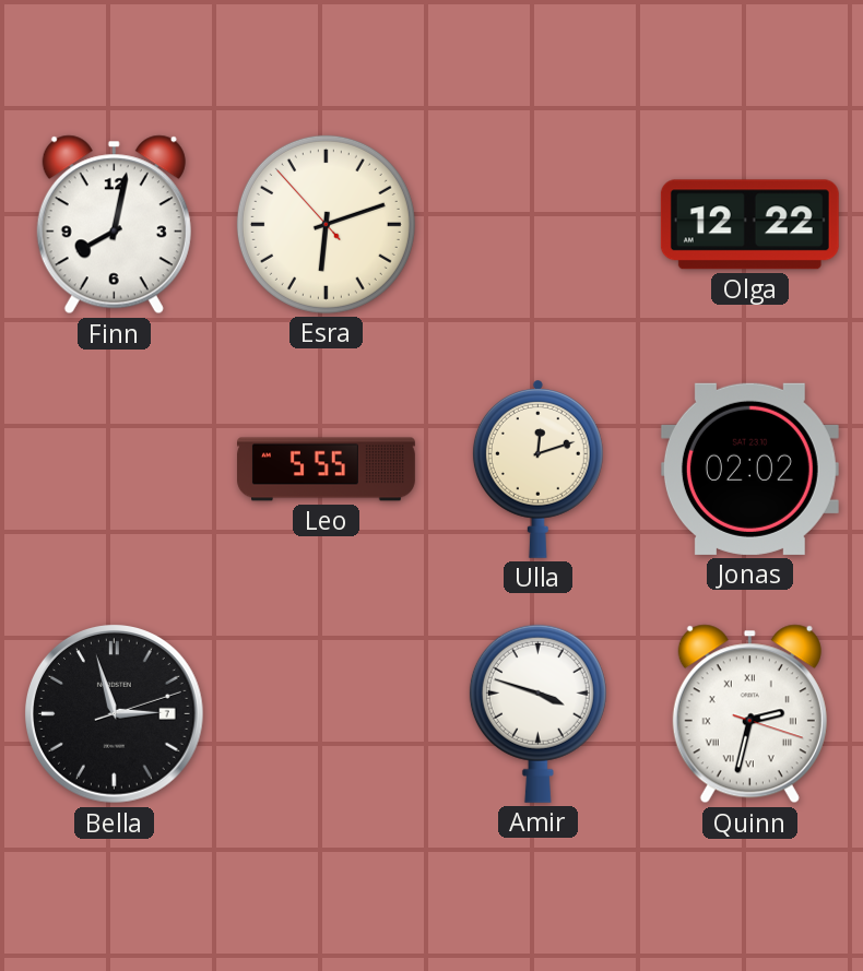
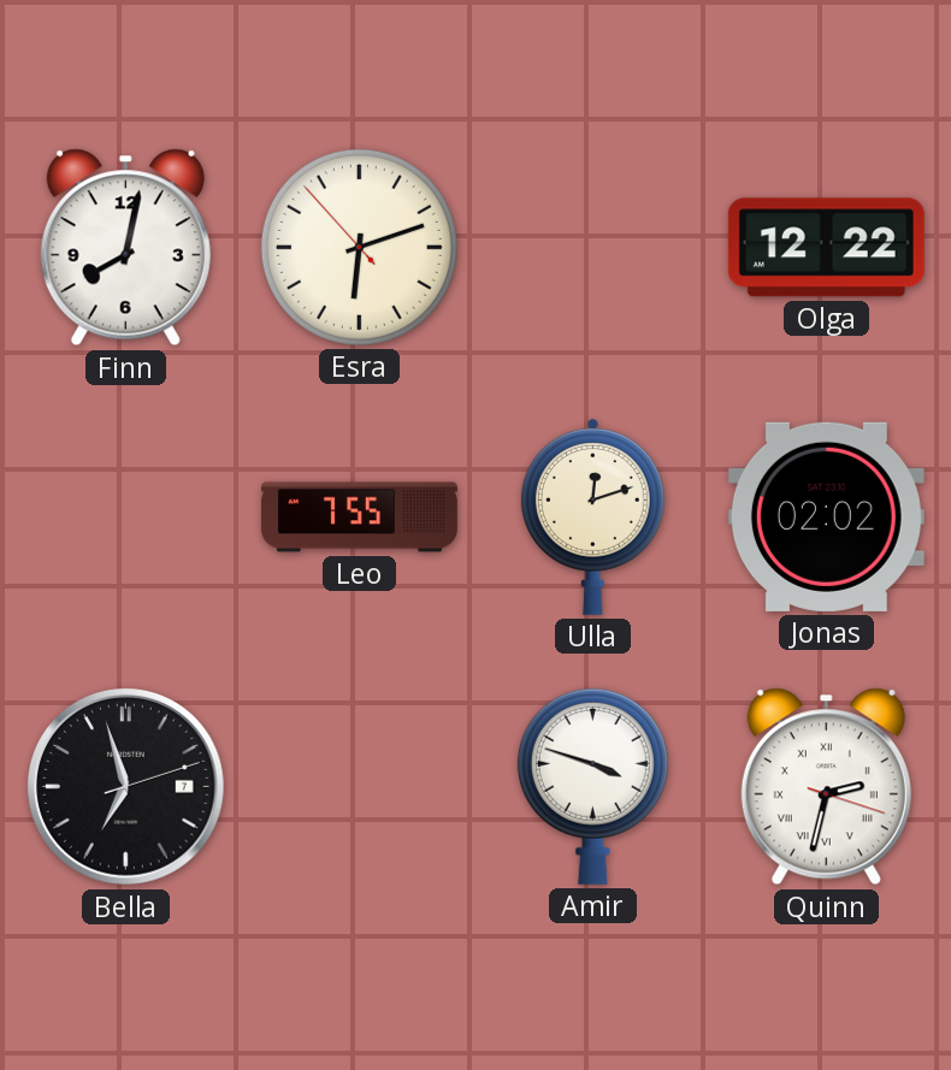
Leo: 5:55 -> 7:55 (360, 518)
Bella: 2:57 -> 6:57 (126, 787)
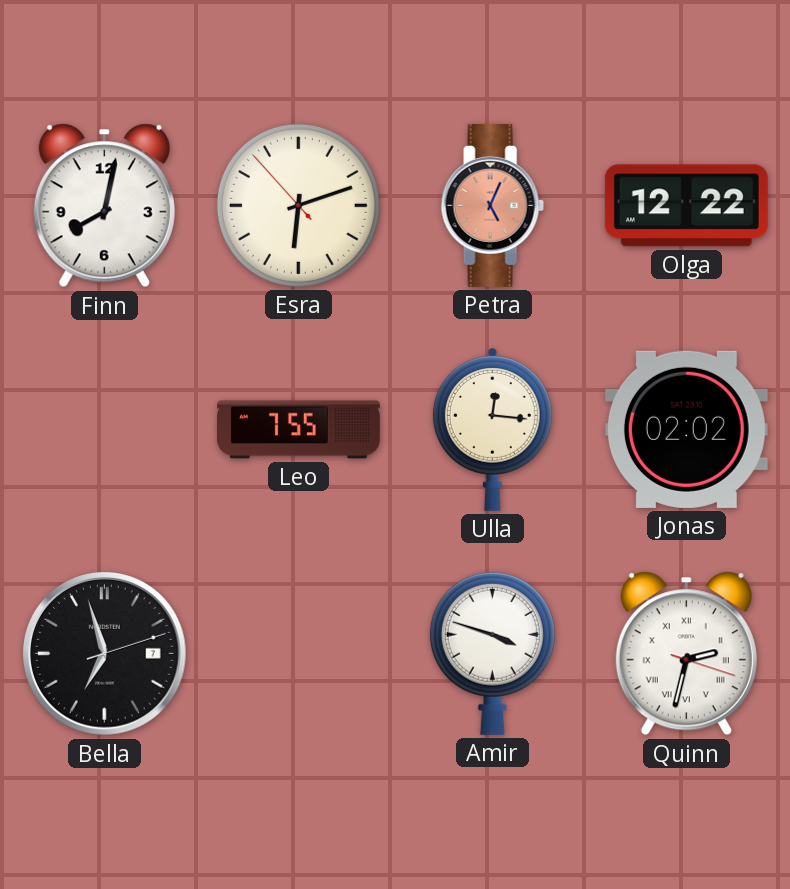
Petra: none -> 5:04 (492, 205)
Ulla: 12:12 -> 12:16 (492, 430)
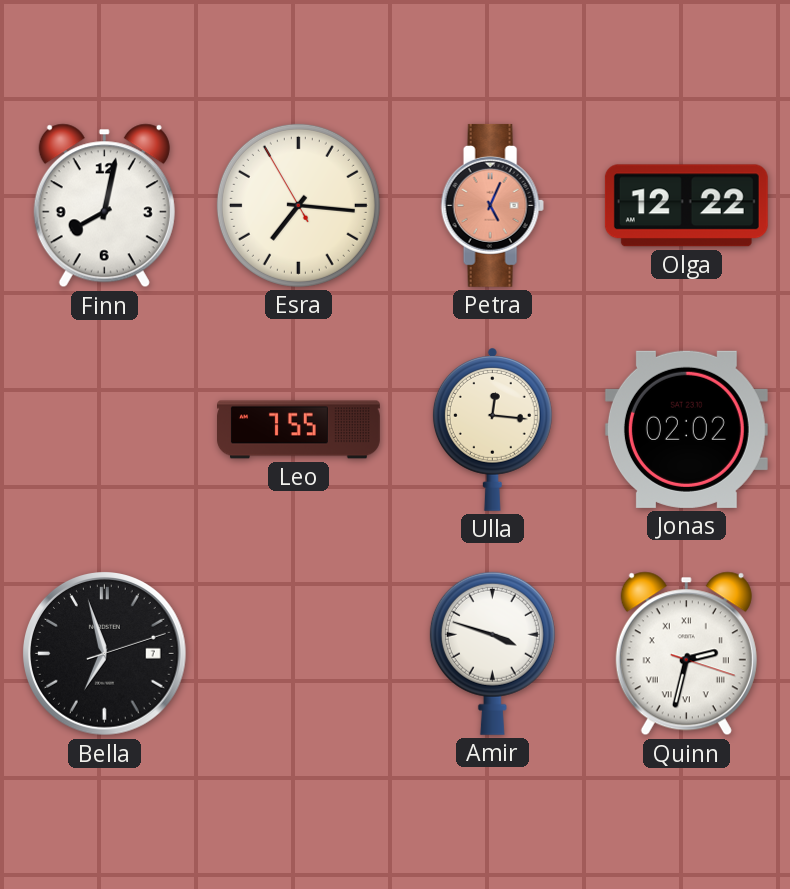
Esra: 6:11 -> 7:15 (298, 205)
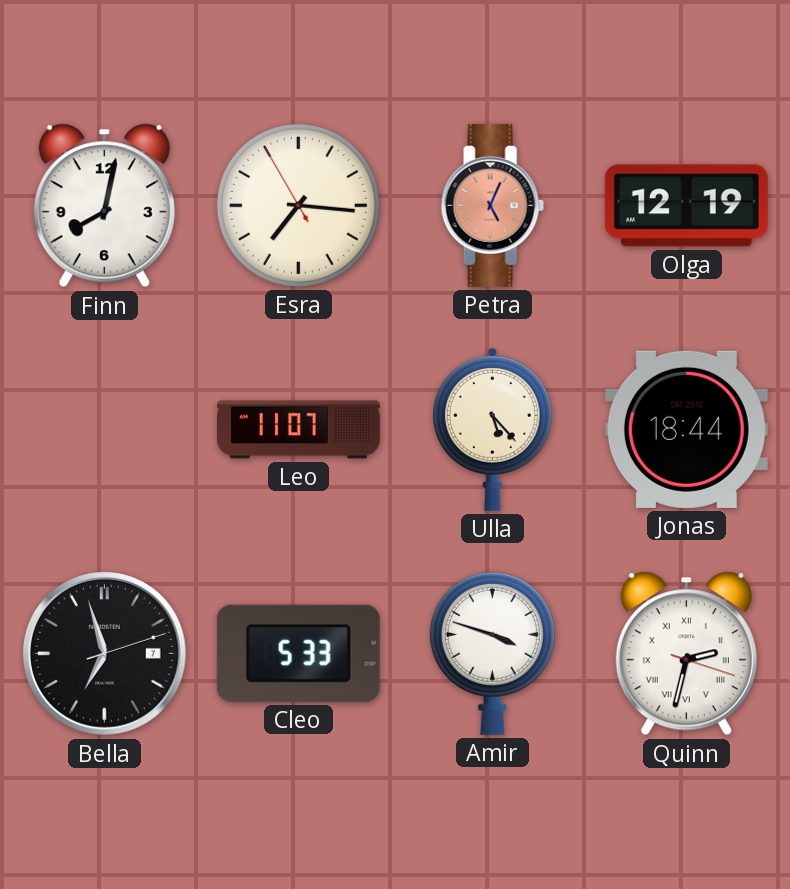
Olga: 12:22 -> 12:19 (686, 206)
Leo: 7:55 -> 11:07 (299, 430)
Ulla: 12:16 -> 5:23 (492, 430)
Jonas: 02:02 -> 18:44 (686, 429)
Cleo: none -> 5:33 (298, 653)
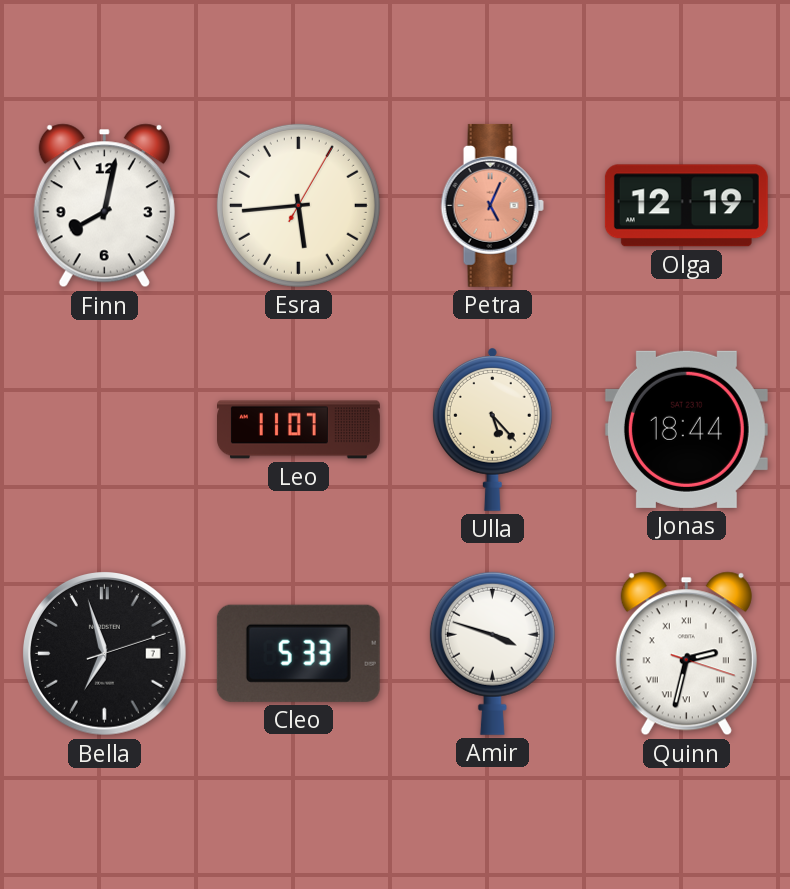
Esra: 7:15 -> 5:44 (298, 205)
